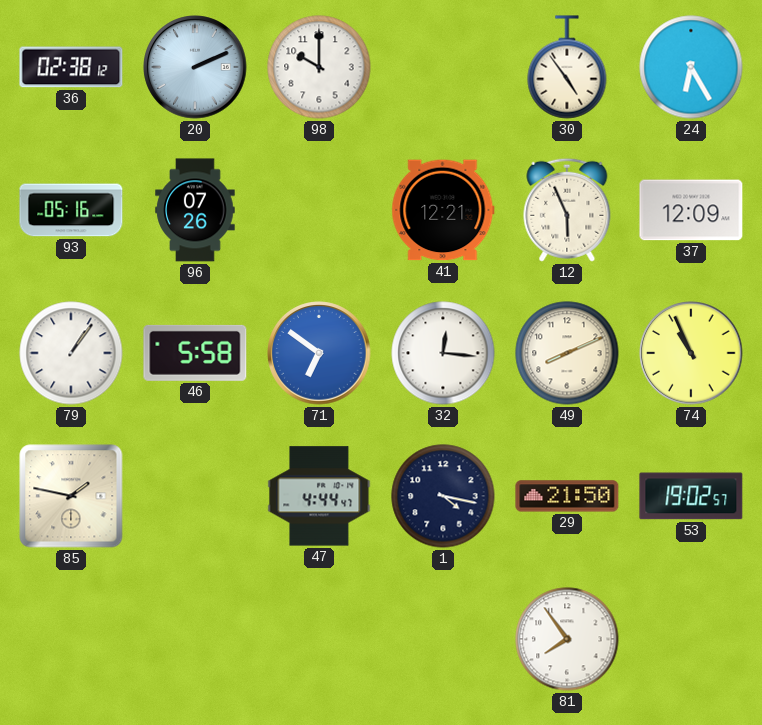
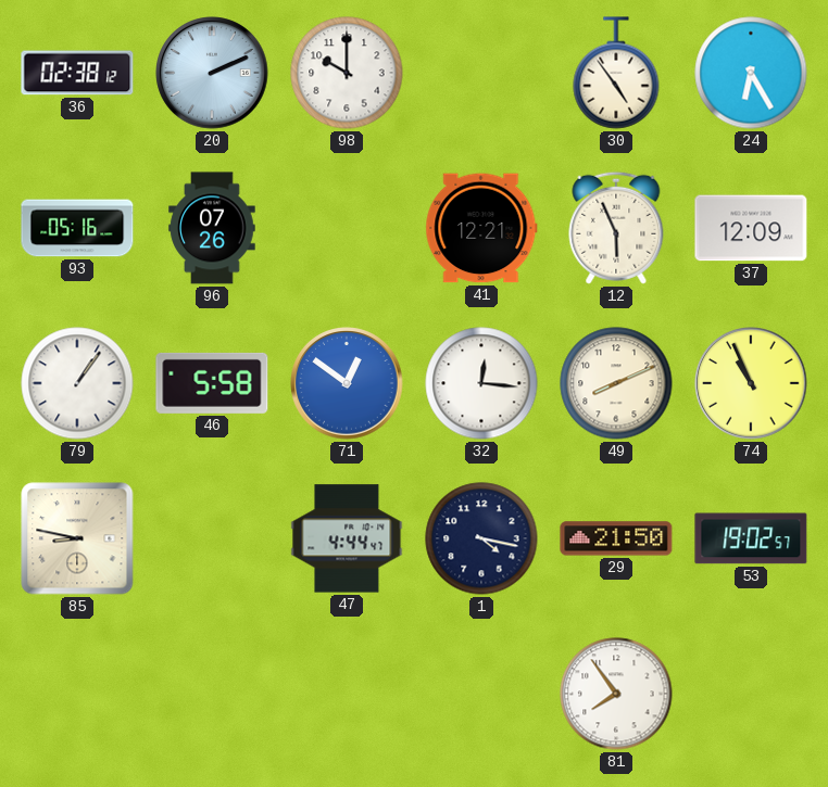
71: 6:51 -> 12:51 (347, 383)
85: 1:47 -> 8:47 (77, 538)
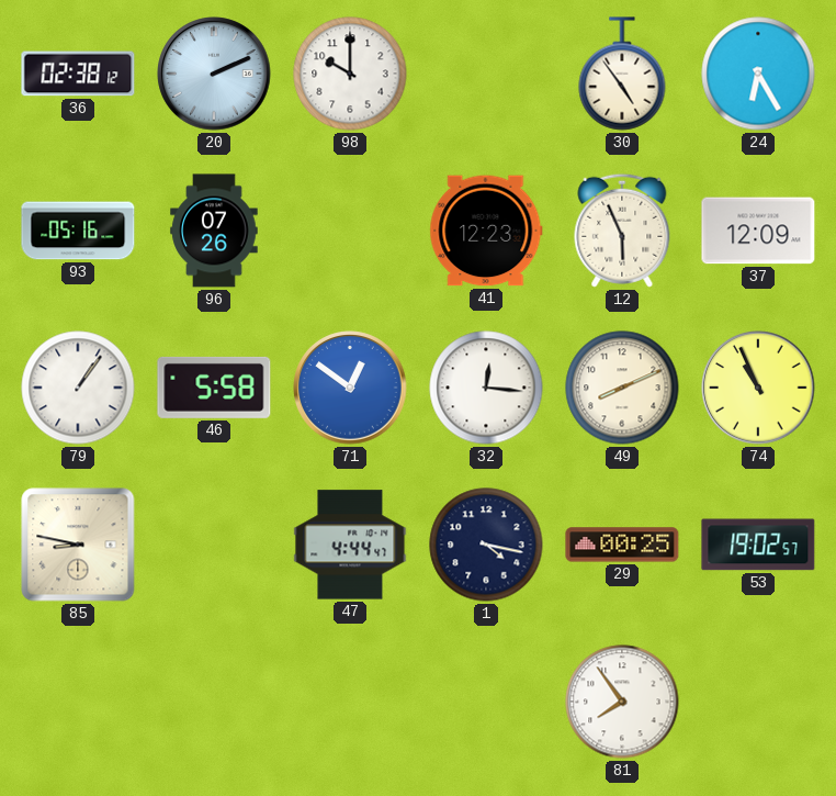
41: 12:21 -> 12:23 (486, 231)
29: 21:50 -> 00:25 (622, 545)
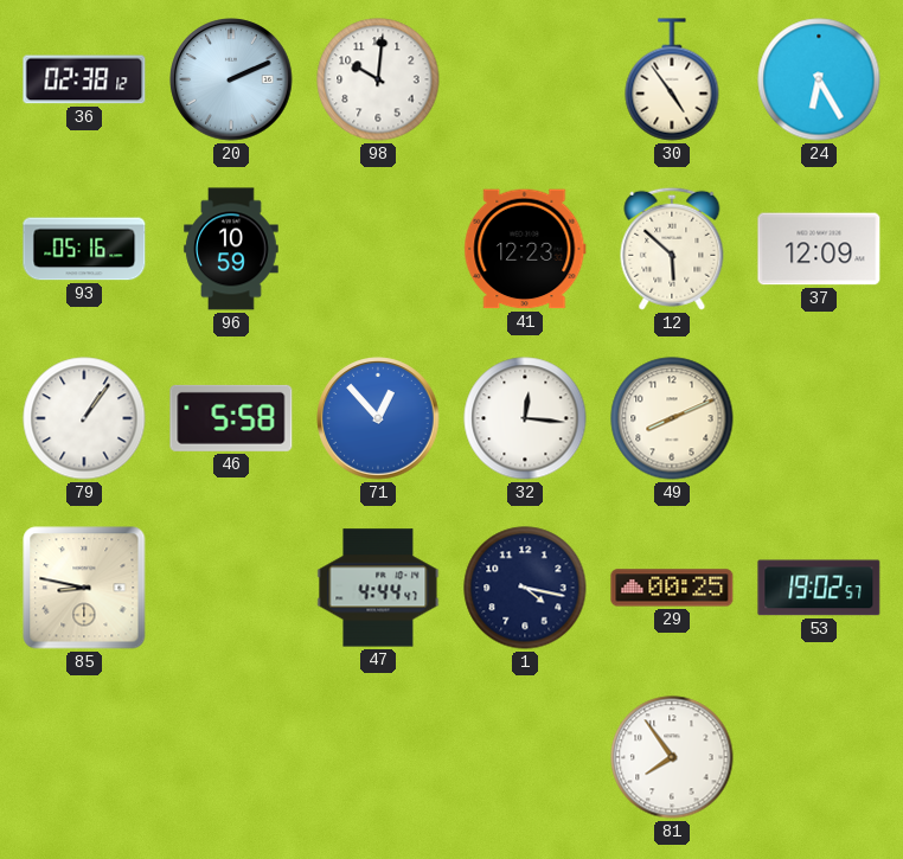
98: 10:00 -> 10:01 (378, 79)
96: 07:26 -> 10:59 (231, 249)
12: 5:56 -> 5:52 (672, 249)
71: 12:51 -> 12:53 (378, 418)
74: 10:56 -> none (758, 388)
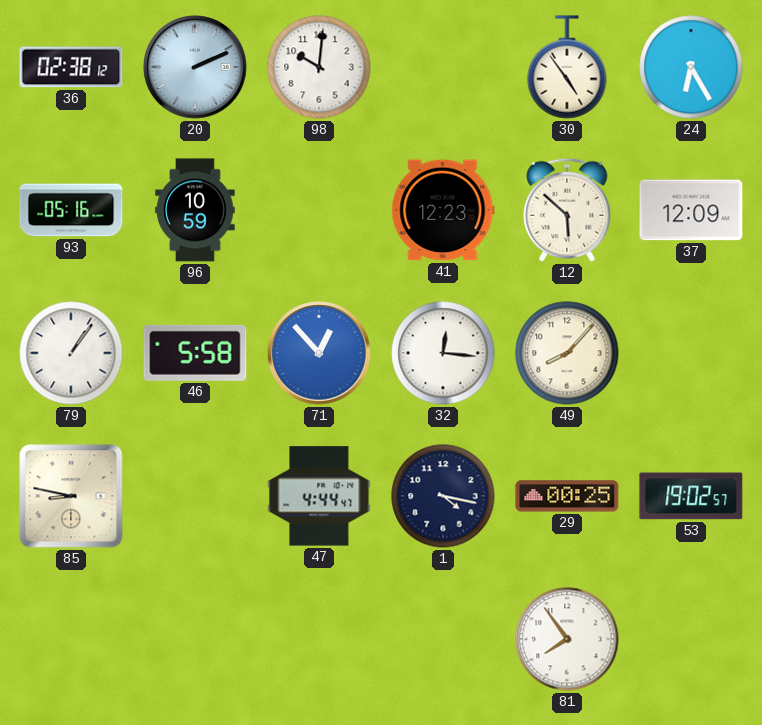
49: 8:11 -> 8:07 (567, 353)
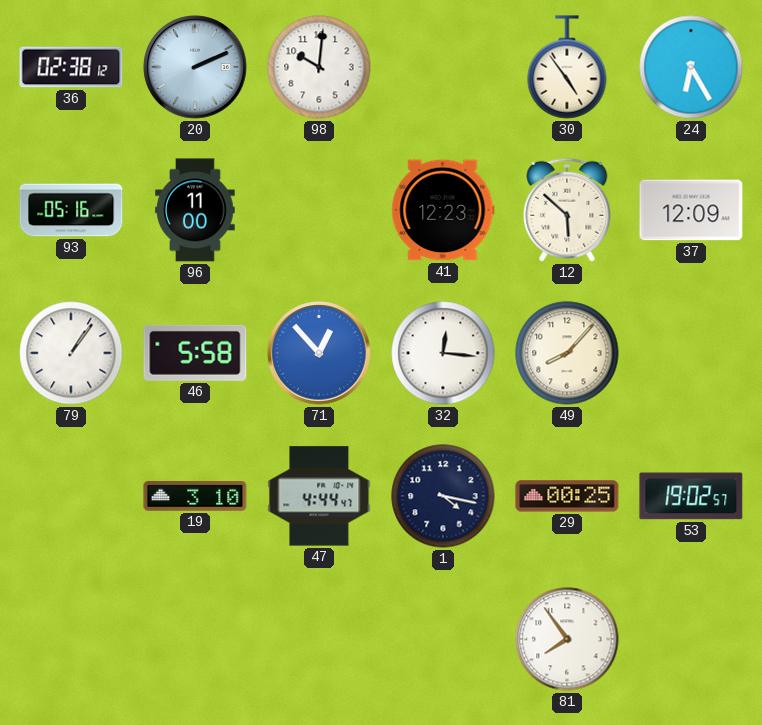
96: 10:59 -> 11:00 (195, 210)
85: 8:47 -> none (71, 496)
19: none -> 3:10 (195, 496)
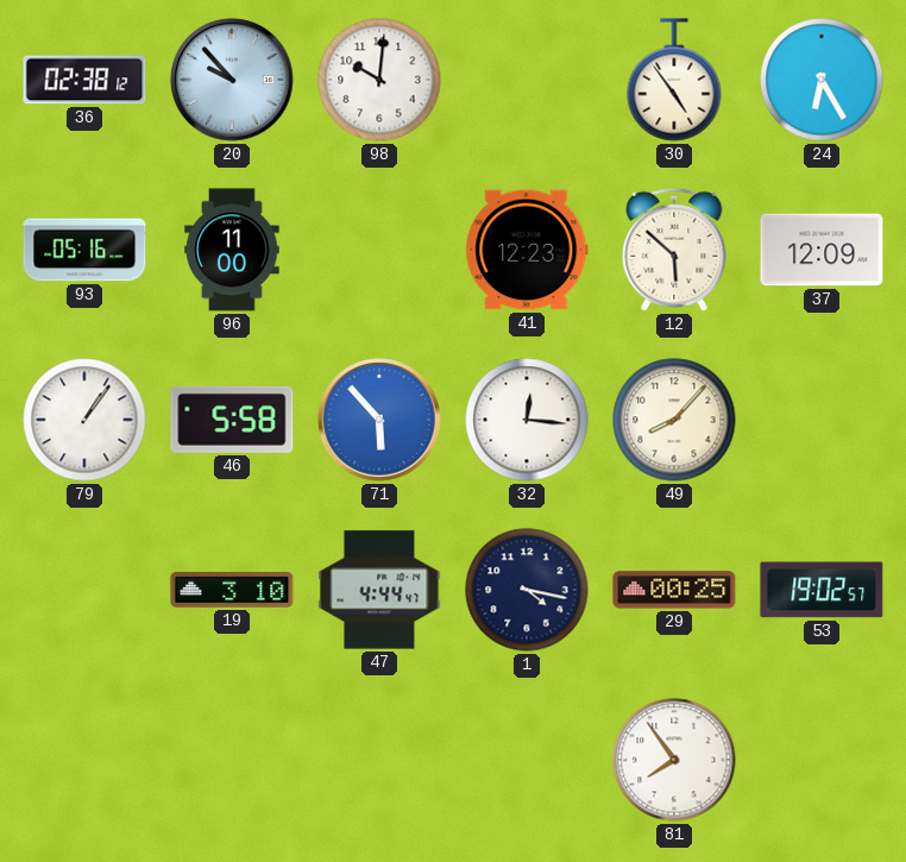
20: 2:11 -> 9:53 (232, 80)
71: 12:53 -> 5:53 (379, 420)
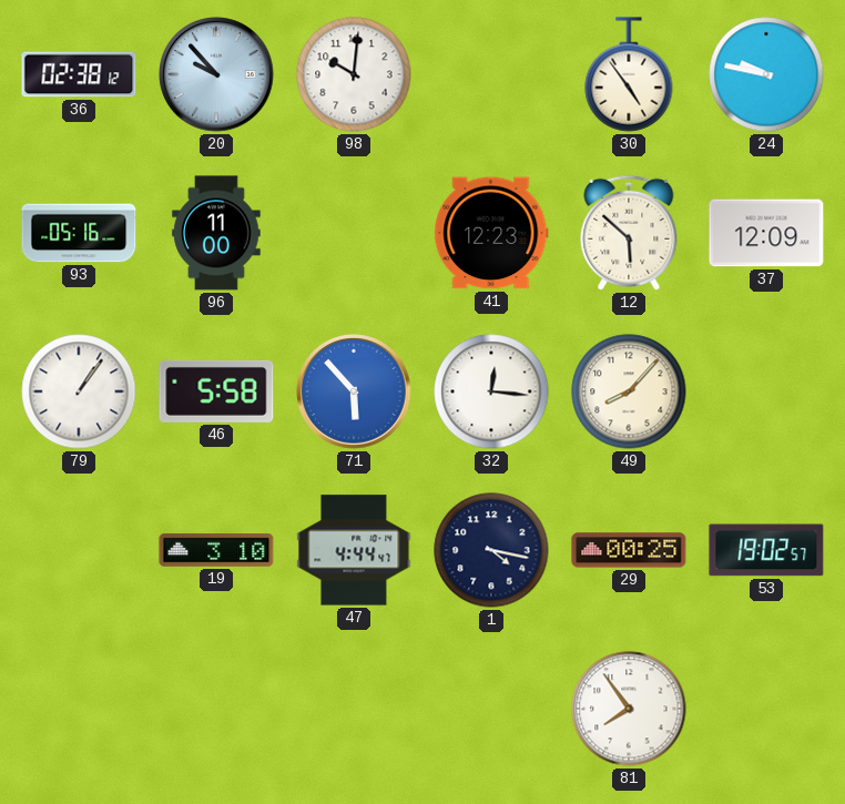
24: 6:25 -> 9:47 (766, 74)
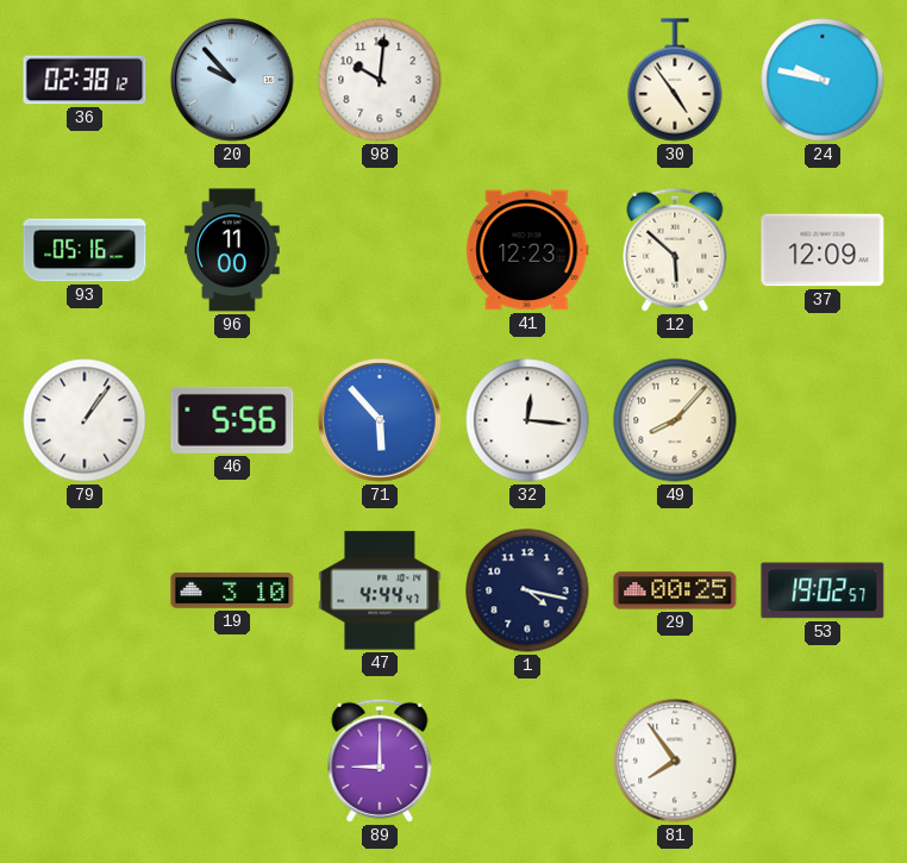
46: 5:58 -> 5:56 (232, 420)
89: none -> 9:00 (380, 761)
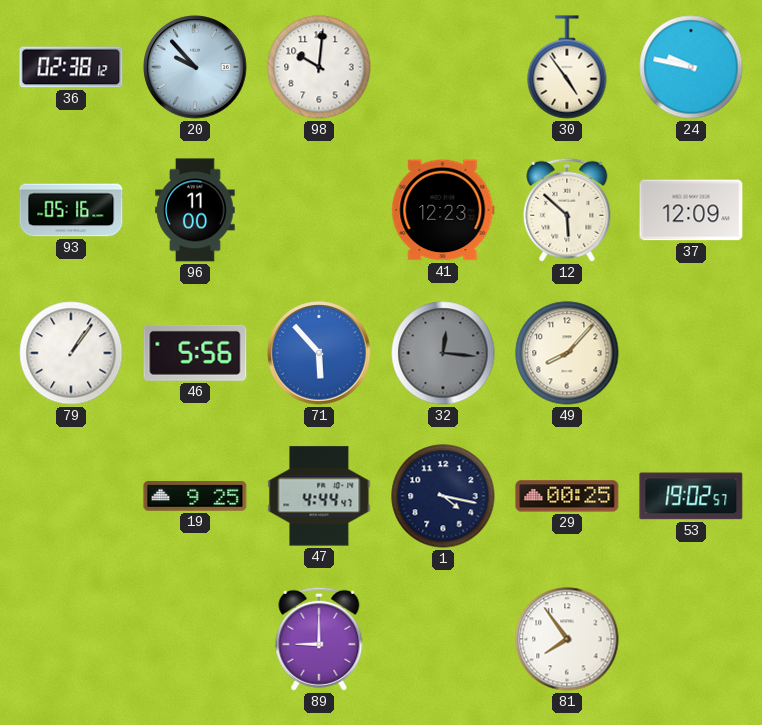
32 dial: white -> grey (443, 353)
19: 3:10 -> 9:25 (195, 496)
